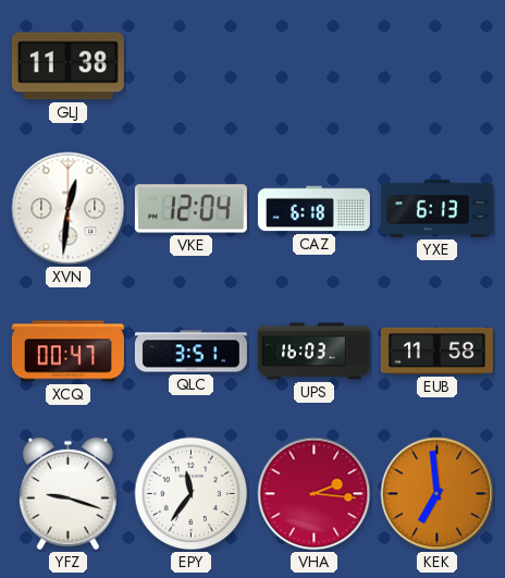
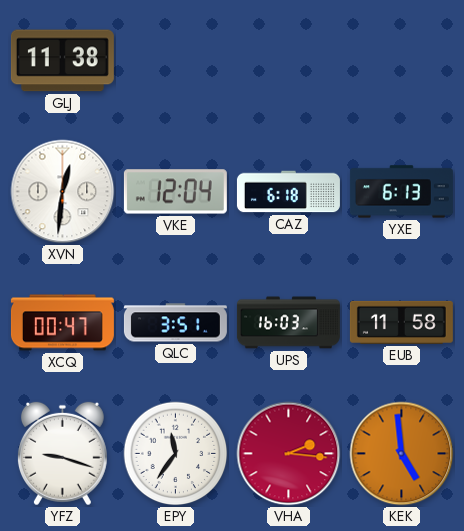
KEK: 6:59 -> 4:59 (402, 454)
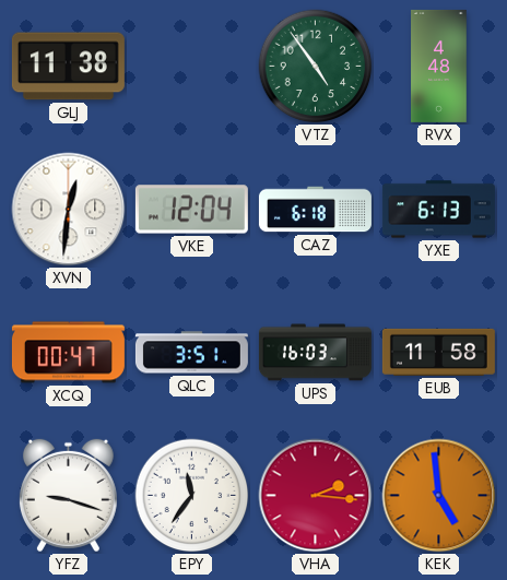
VTZ: none -> 4:54 (316, 67)
RVX: none -> 4:48 (439, 66)
